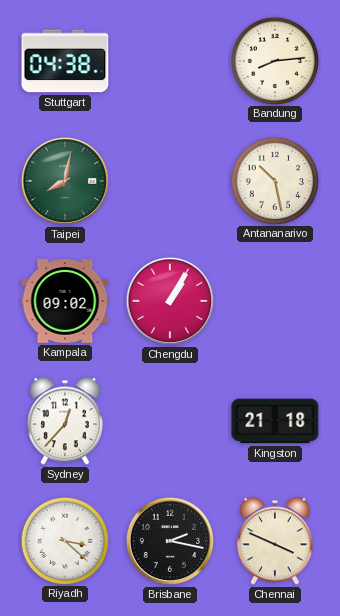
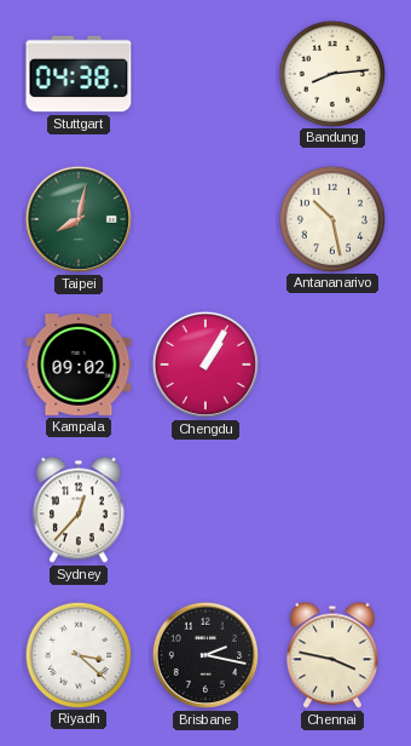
Kingston: 21:18 -> none (275, 421)
Chennai: 3:49 -> 3:47 (334, 655)
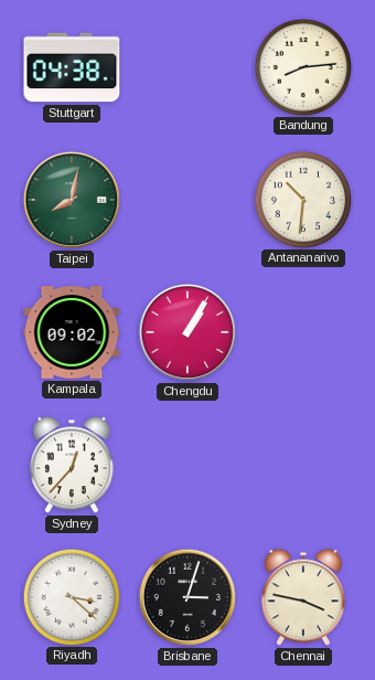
Antananarivo: 10:28 -> 10:31 (302, 199)
Brisbane: 2:17 -> 3:03 (187, 597)
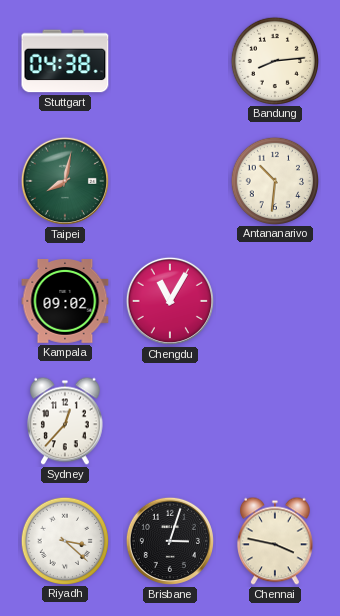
Chengdu: 1:05 -> 11:05 (170, 301)
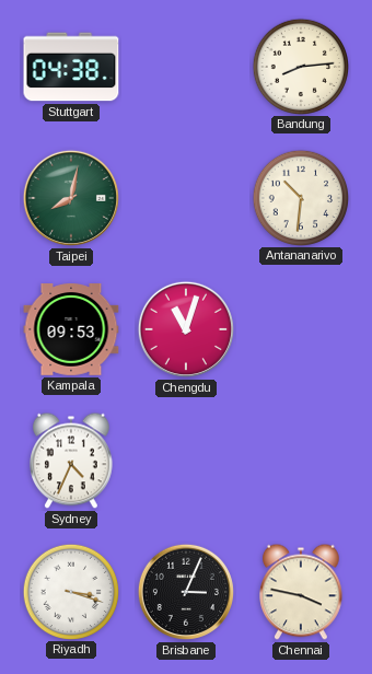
Kampala: 09:02 -> 09:53 (71, 330)
Chengdu: 11:05 -> 11:03 (186, 329)
Sydney: 12:37 -> 4:34 (72, 461)
Riyadh: 3:22 -> 3:18 (70, 591)
Brisbane: 3:03 -> 3:04 (186, 592)
